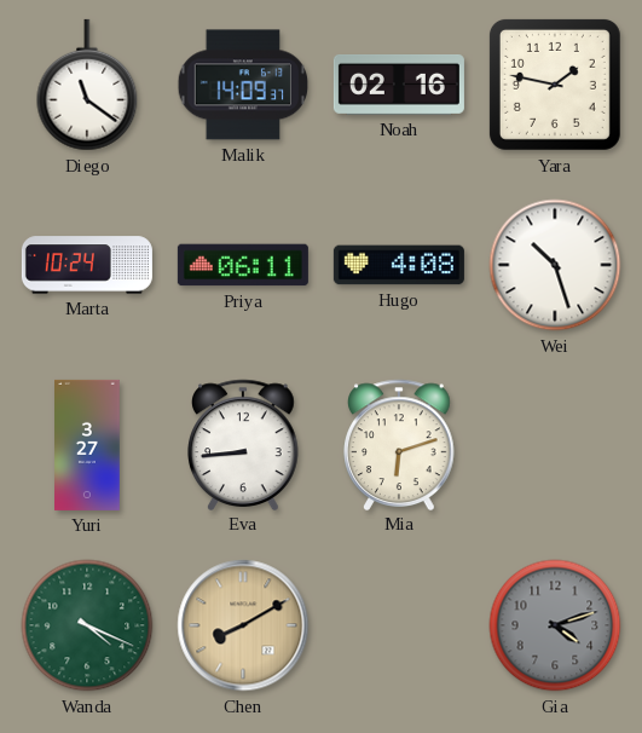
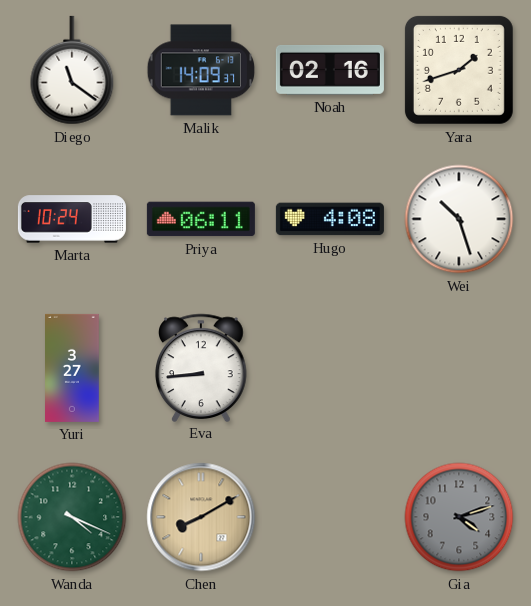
Yara: 1:47 -> 1:42 (459, 70)
Mia: 6:12 -> none (400, 444)
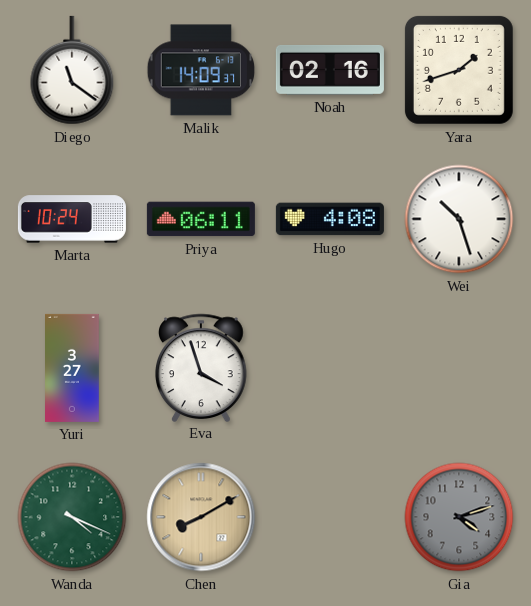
Eva: 8:44 -> 3:57 (202, 367)
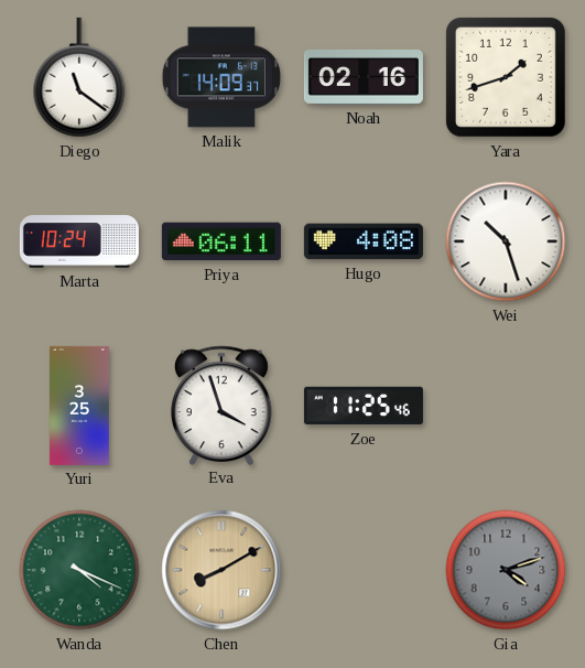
Yuri: 3:27 -> 3:25 (80, 406)
Zoe: none -> 11:25 (364, 406)
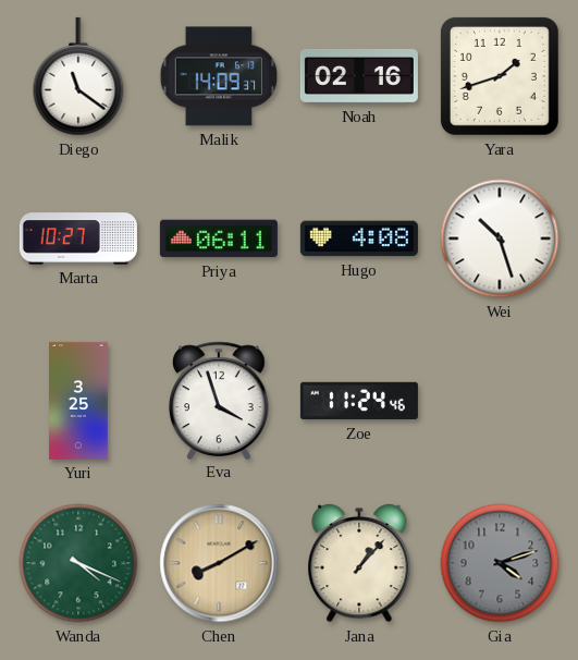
Marta: 10:24 -> 10:27 (78, 239)
Zoe: 11:25 -> 11:24 (359, 401)
Jana: none -> 1:07 (359, 563)
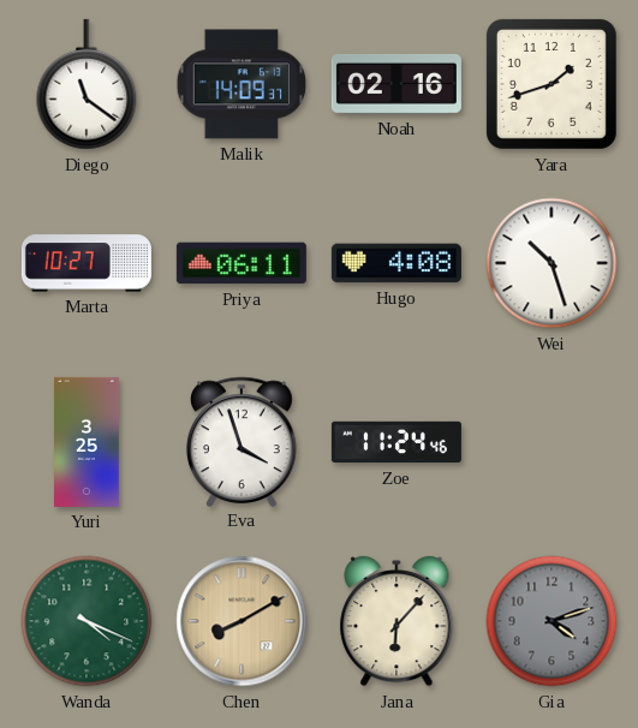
Jana: 1:07 -> 6:07 (396, 621)
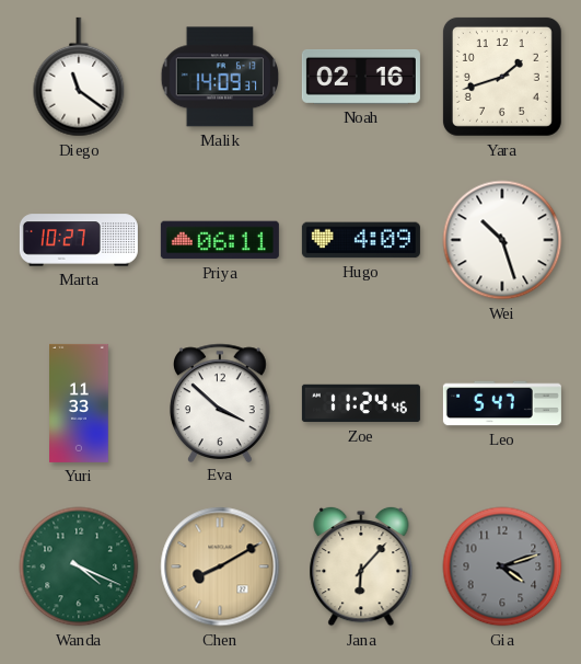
Hugo: 4:08 -> 4:09 (361, 240)
Yuri: 3:25 -> 11:33 (80, 403)
Eva: 3:57 -> 3:52 (221, 402)
Leo: none -> 5:47 (502, 403)
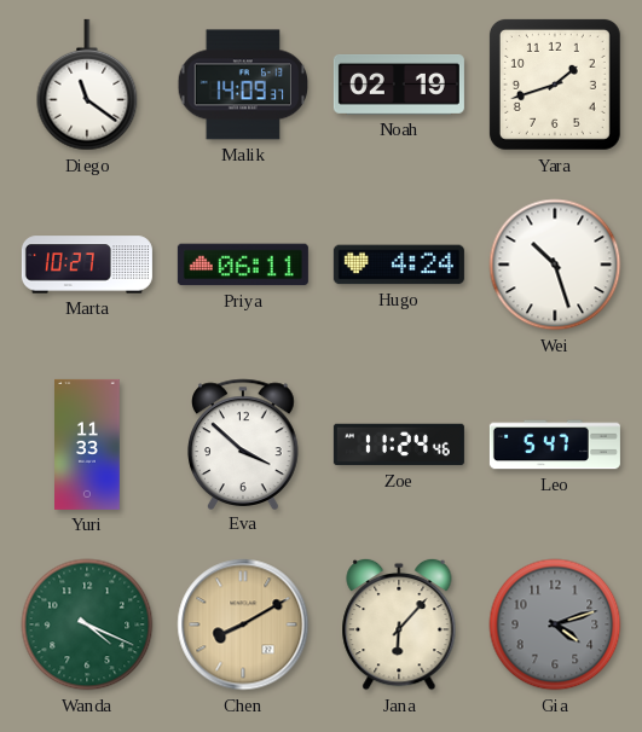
Noah: 02:16 -> 02:19 (399, 85)
Hugo: 4:09 -> 4:24 (399, 265)
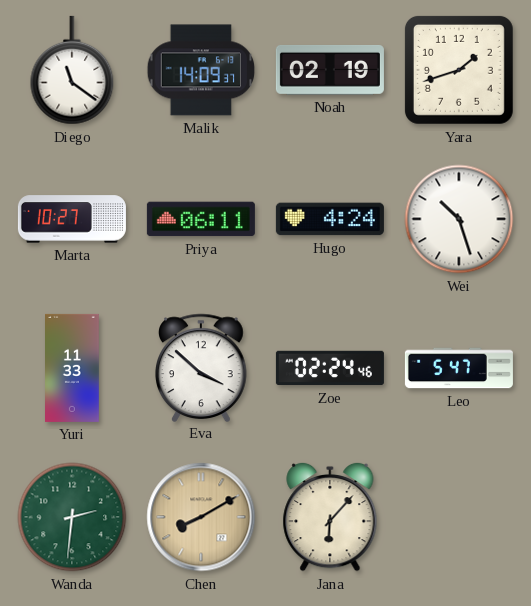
Zoe: 11:24 -> 02:24 (330, 368)
Wanda: 4:19 -> 2:31 (72, 517)
Gia: 4:12 -> none (555, 624)
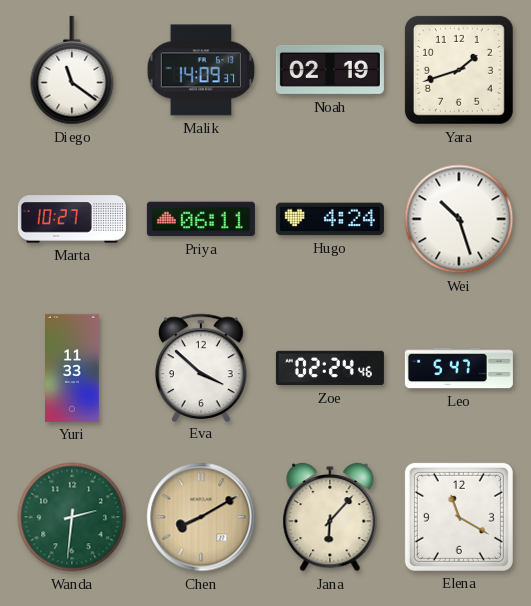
Elena: none -> 11:20 (459, 517)
